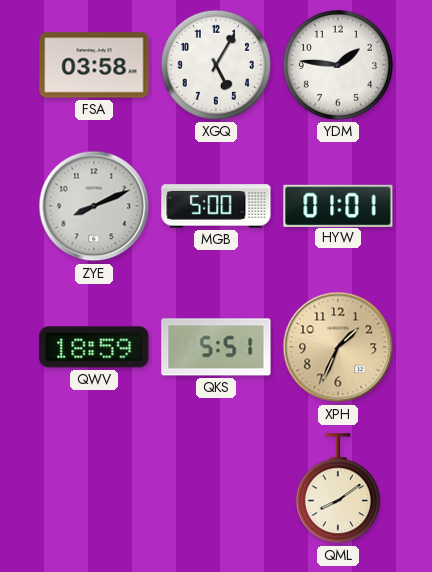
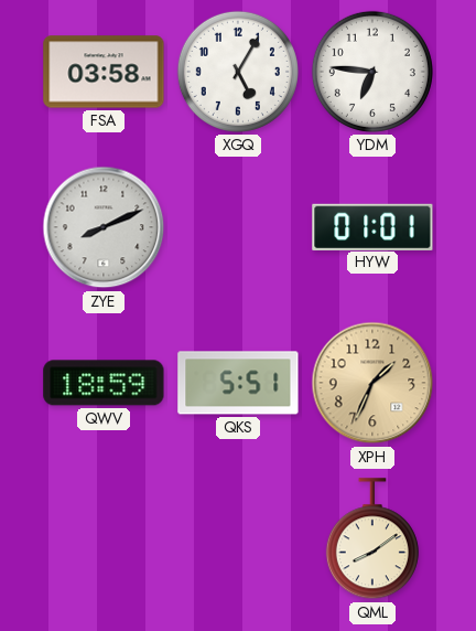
YDM: 1:46 -> 6:46 (372, 72)
MGB: 5:00 -> none (216, 206)
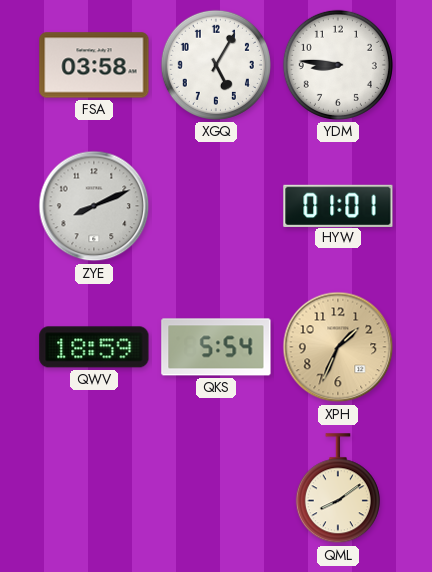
YDM: 6:46 -> 8:46 (338, 65)
QKS: 5:51 -> 5:54 (216, 347)
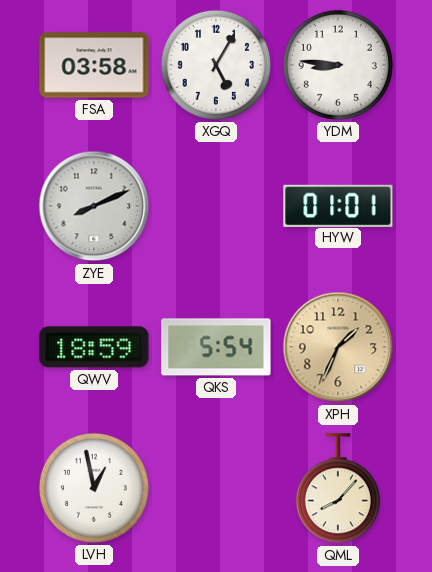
LVH: none -> 12:58 (94, 488)
QML: 8:09 -> 8:07 (338, 489)
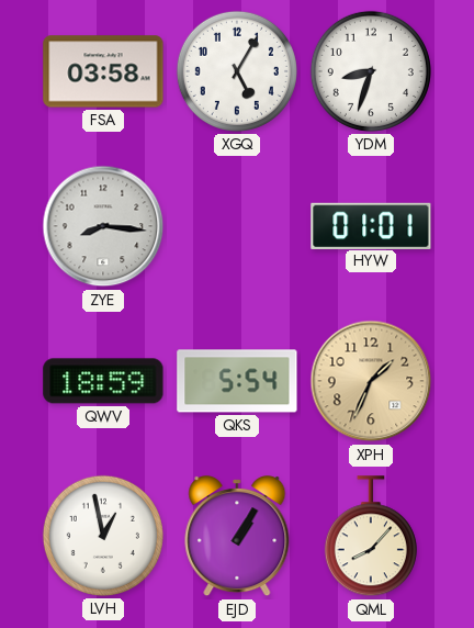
YDM: 8:46 -> 8:33 (371, 71)
ZYE: 8:11 -> 8:16 (103, 226)
EJD: none -> 1:05 (237, 536)
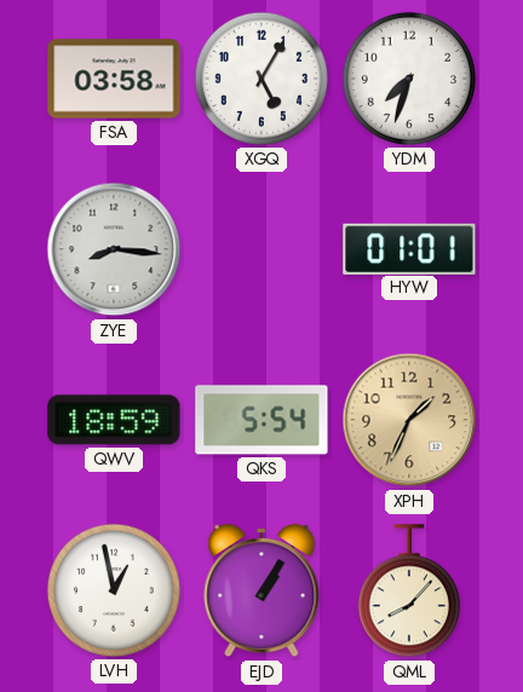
YDM: 8:33 -> 7:33 (409, 79)
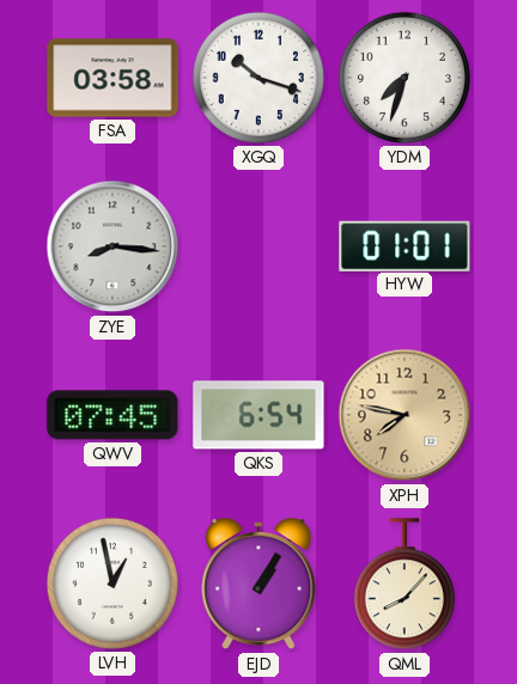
XGQ: 5:05 -> 10:18 (258, 78)
QWV: 18:59 -> 07:45 (112, 415)
QKS: 5:54 -> 6:54 (258, 415)
XPH: 1:34 -> 7:47 (405, 415)
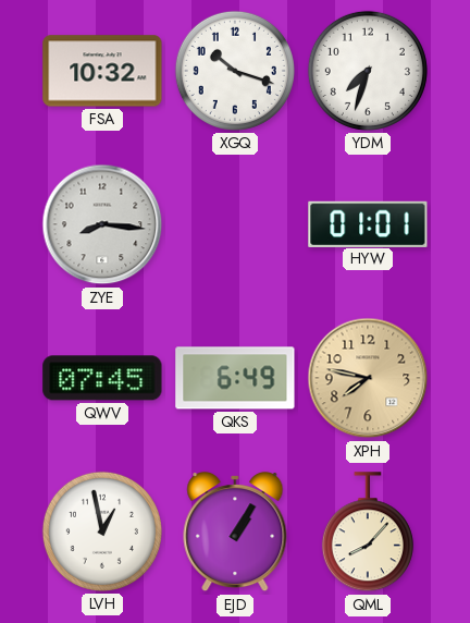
FSA: 03:58 -> 10:32 (102, 71)
QKS: 6:54 -> 6:49 (235, 378)
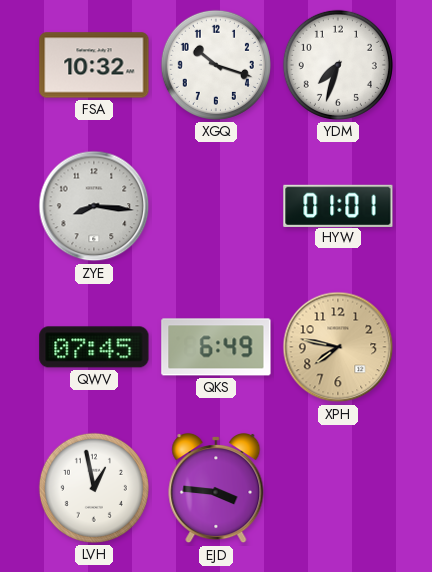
EJD: 1:05 -> 3:46 (216, 488)
QML: 8:07 -> none (368, 533)
